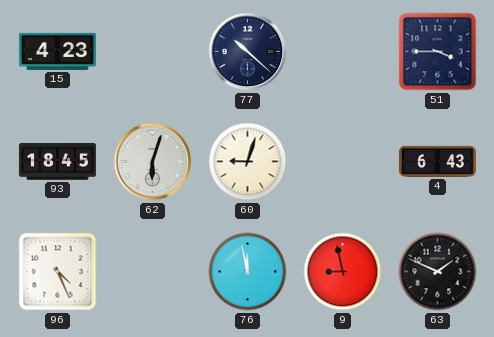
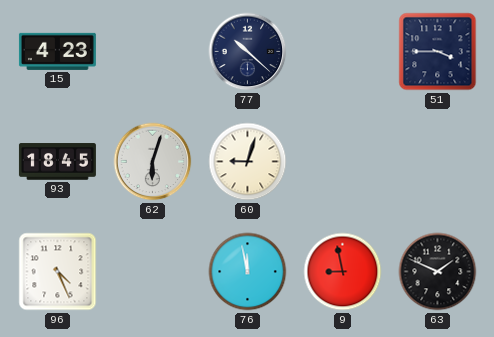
4: 6:43 -> none (437, 161)
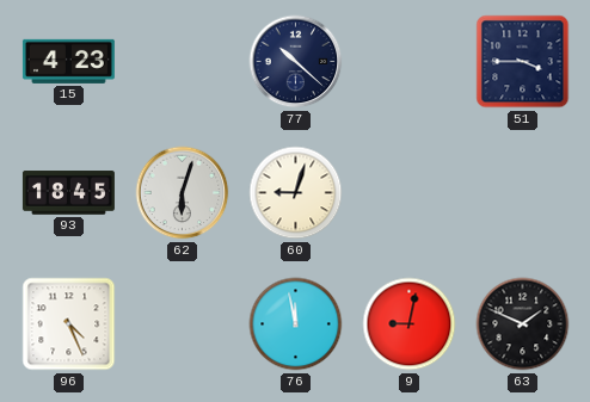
9: 8:58 -> 9:02 (410, 324)
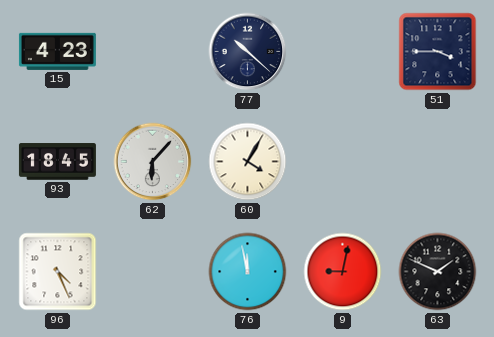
62: 6:03 -> 6:07 (153, 162)
60: 9:03 -> 4:05 (248, 162)
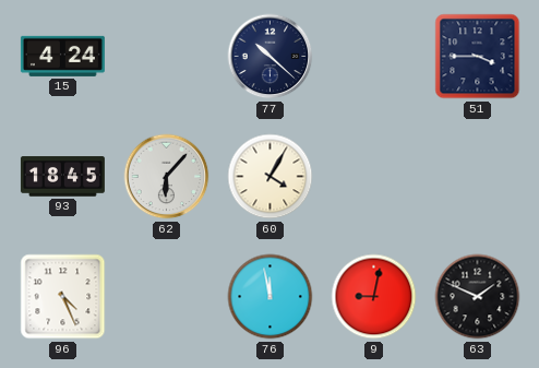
15: 4:23 -> 4:24 (62, 56)
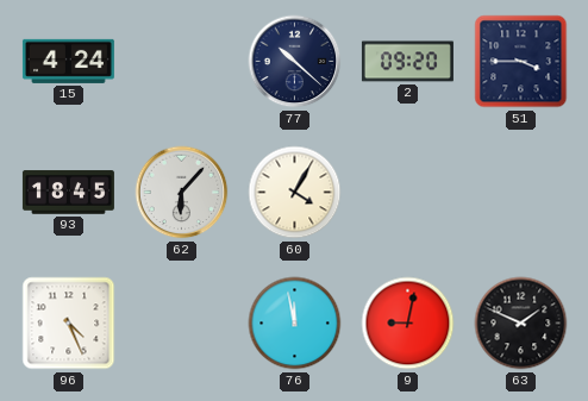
2: none -> 09:20 (407, 62)
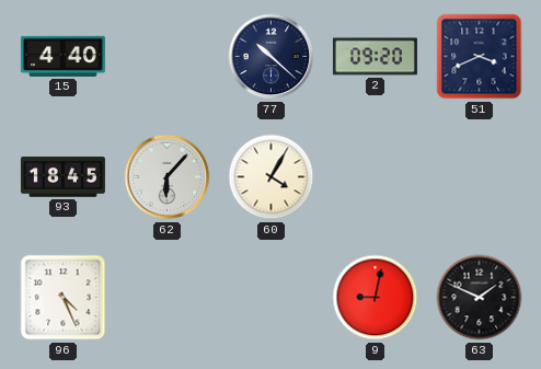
15: 4:24 -> 4:40 (62, 56)
51: 3:45 -> 3:41 (480, 57)
76: 11:58 -> none (295, 324)
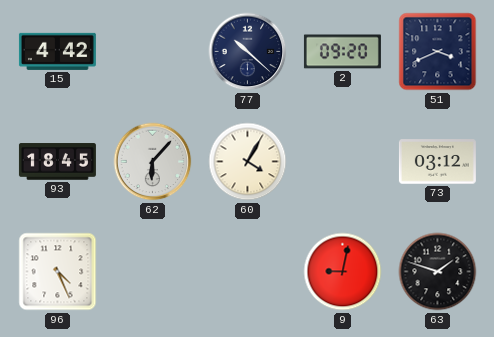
15: 4:40 -> 4:42 (57, 51)
73: none -> 03:12 (437, 162)
63: 1:49 -> 1:48 (438, 272)
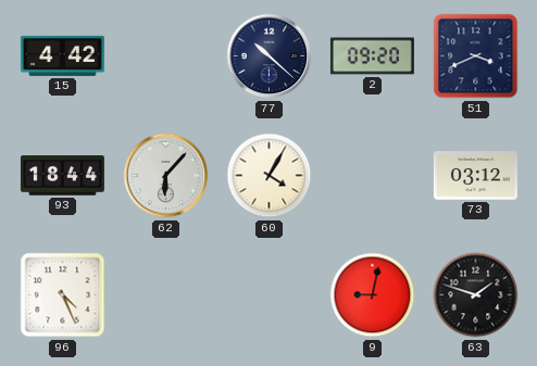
93: 18:45 -> 18:44 (62, 176)
